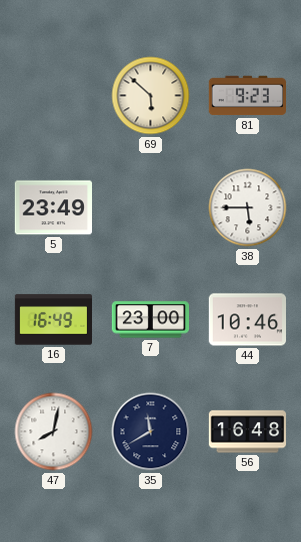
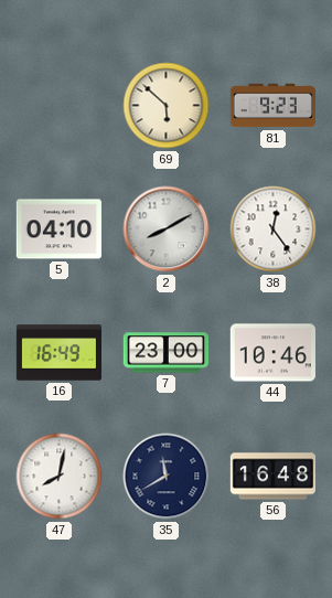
5: 23:49 -> 04:10 (58, 229)
2: none -> 8:10 (167, 229)
38: 5:45 -> 12:24 (274, 229)
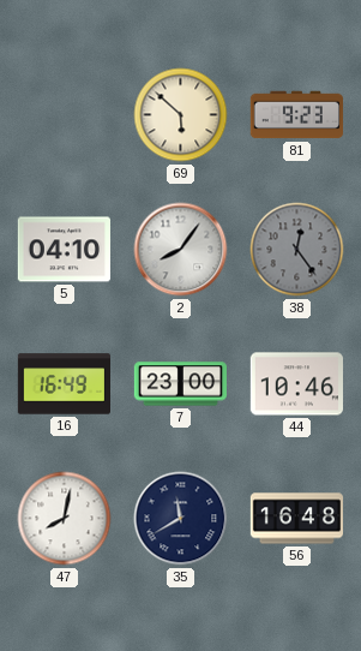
2: 8:10 -> 8:06 (181, 250)
38 dial: white -> grey (297, 250)
